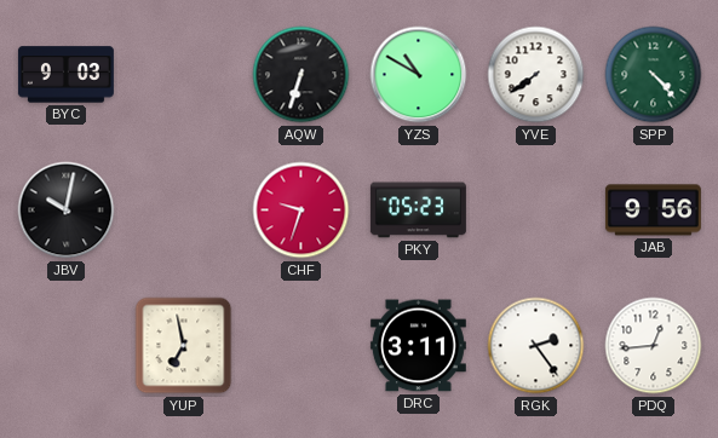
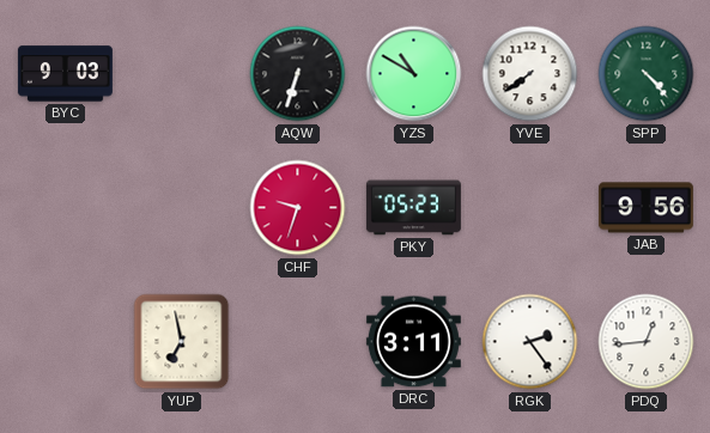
JBV: 10:02 -> none (67, 211)
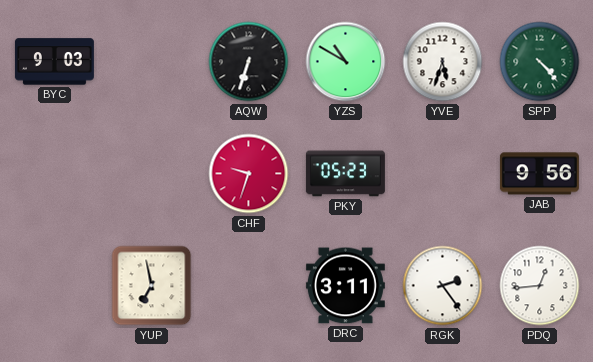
YVE: 7:39 -> 5:33 (443, 62)
